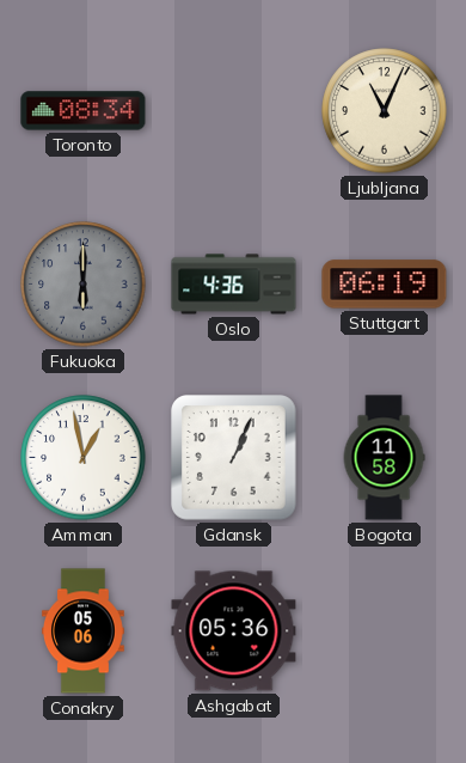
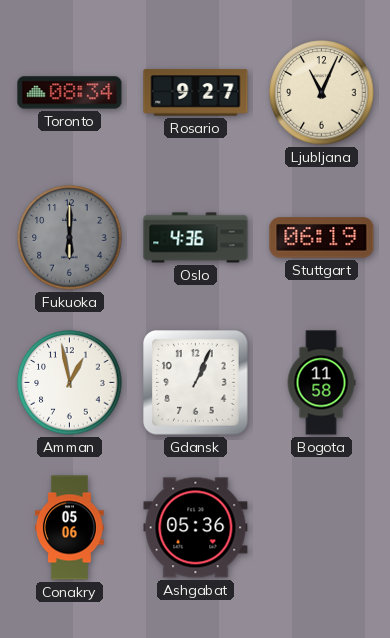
Rosario: none -> 9:27 (196, 93)
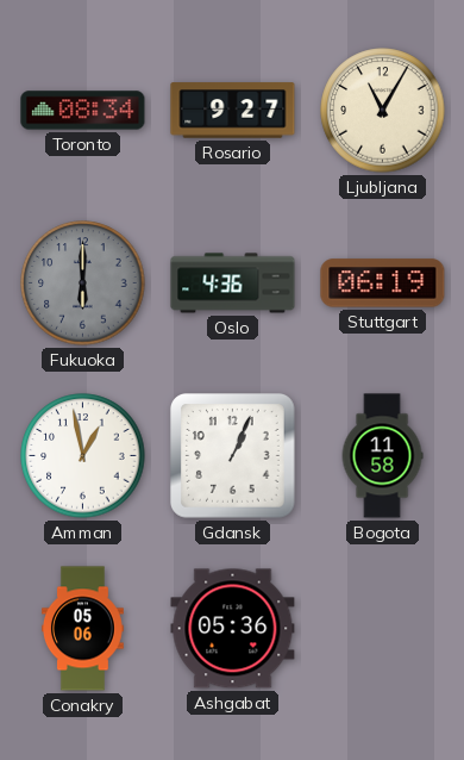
Ljubljana: 11:04 -> 11:05 (383, 111)
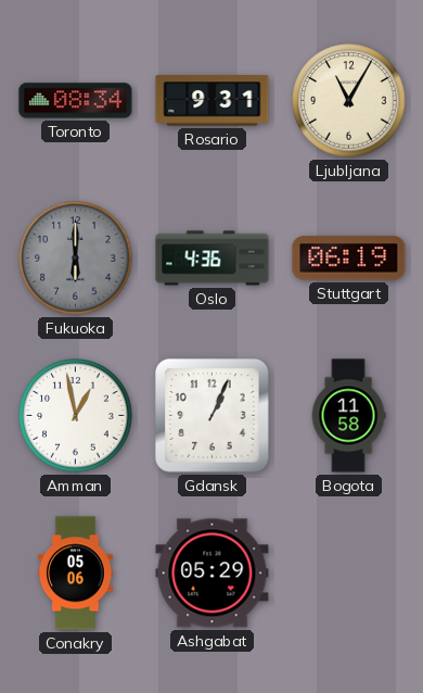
Rosario: 9:27 -> 9:31 (213, 101)
Ashgabat: 05:36 -> 05:29 (213, 574)
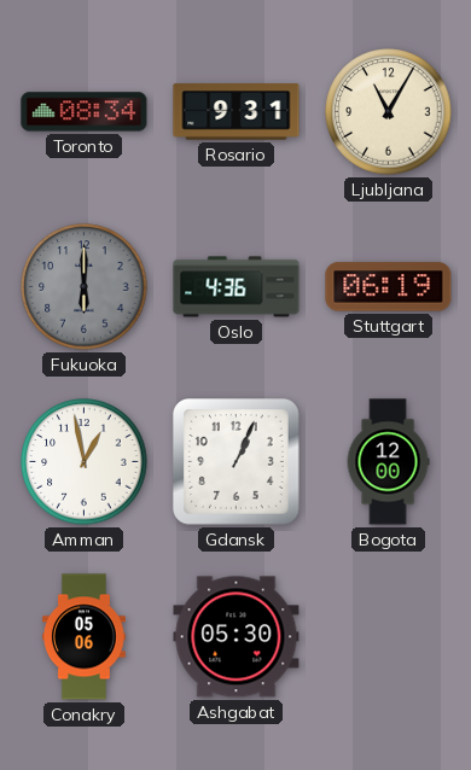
Bogota: 11:58 -> 12:00 (388, 462)
Ashgabat: 05:29 -> 05:30 (237, 637)
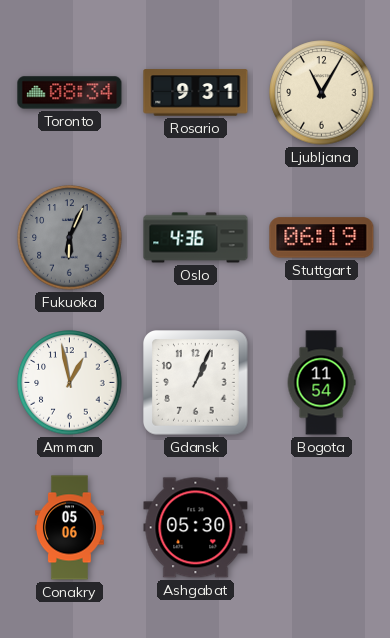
Fukuoka: 6:00 -> 6:04 (70, 238)
Bogota: 12:00 -> 11:54 (321, 383)
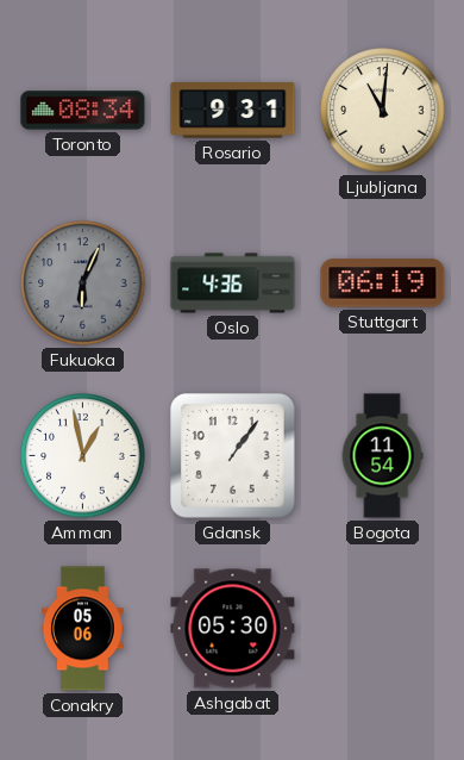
Ljubljana: 11:05 -> 11:01 (383, 111)
Gdansk: 1:04 -> 1:06 (233, 456)
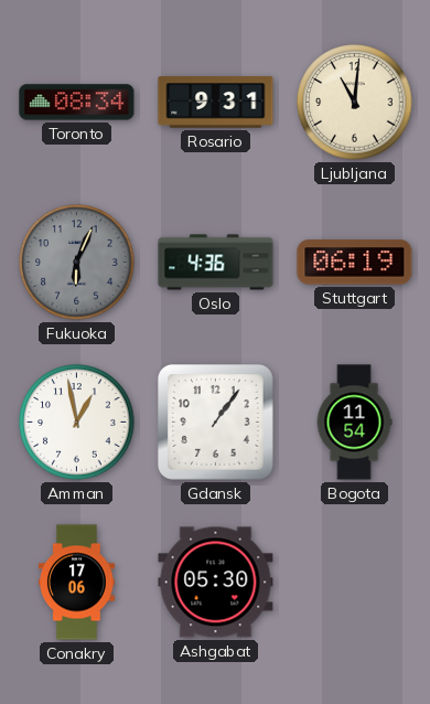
Conakry: 05:06 -> 17:06 (76, 583)
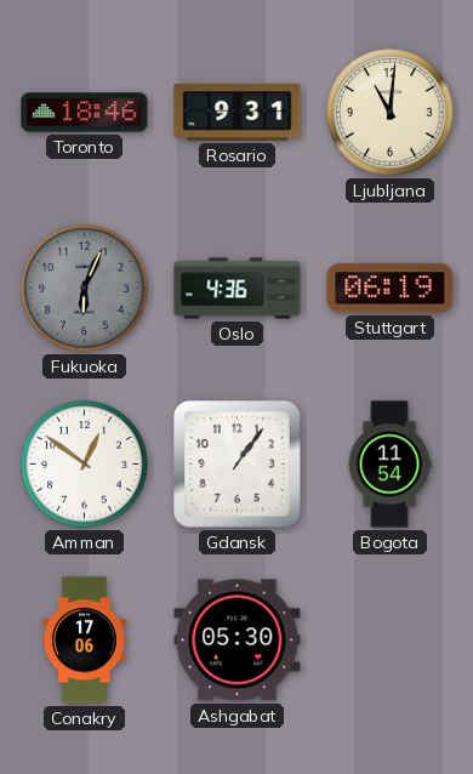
Toronto: 08:34 -> 18:46 (85, 113)
Amman: 12:58 -> 12:51 (85, 465)
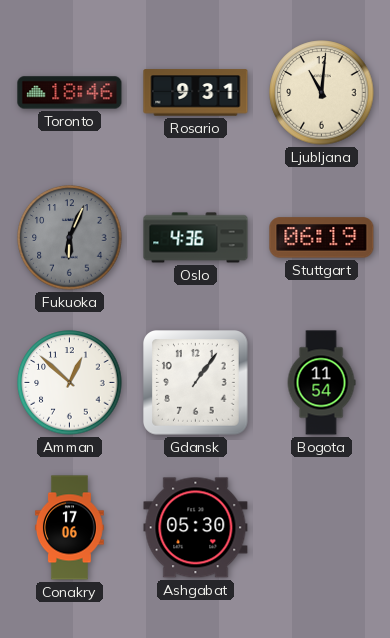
Amman: 12:51 -> 12:52 (70, 383)
